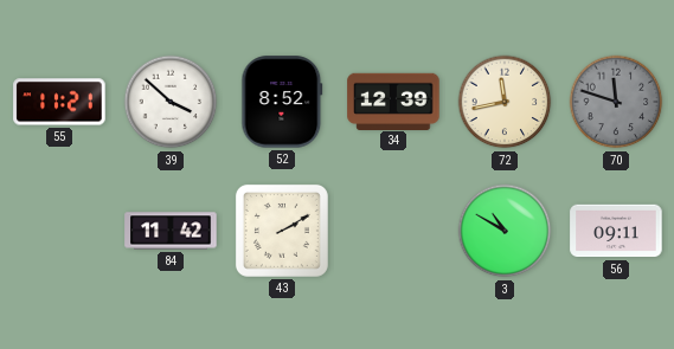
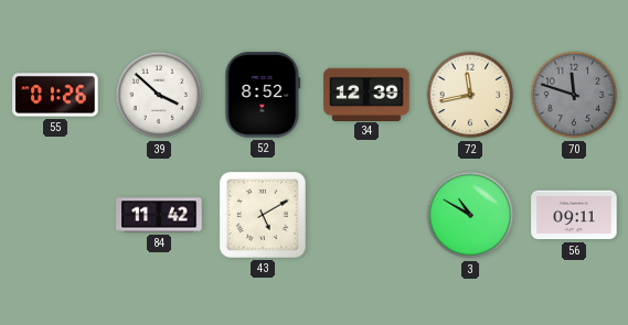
55: 11:21 -> 01:26 (55, 95)
43: 2:10 -> 5:10 (263, 215)
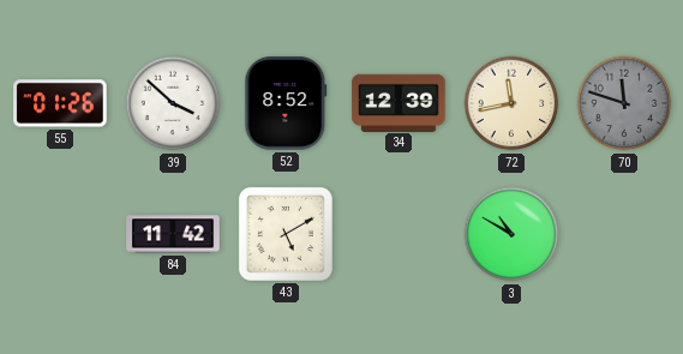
56: 09:11 -> none (574, 215)
